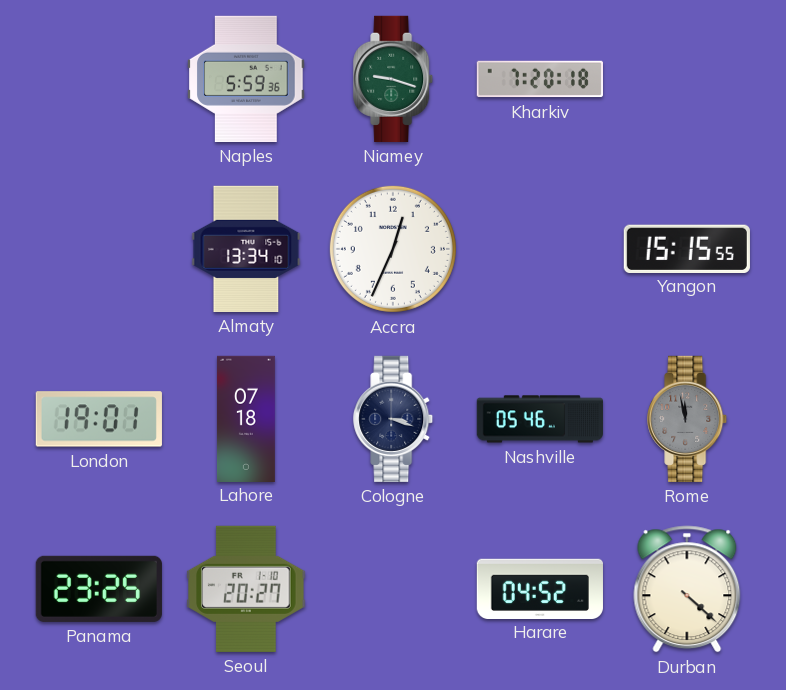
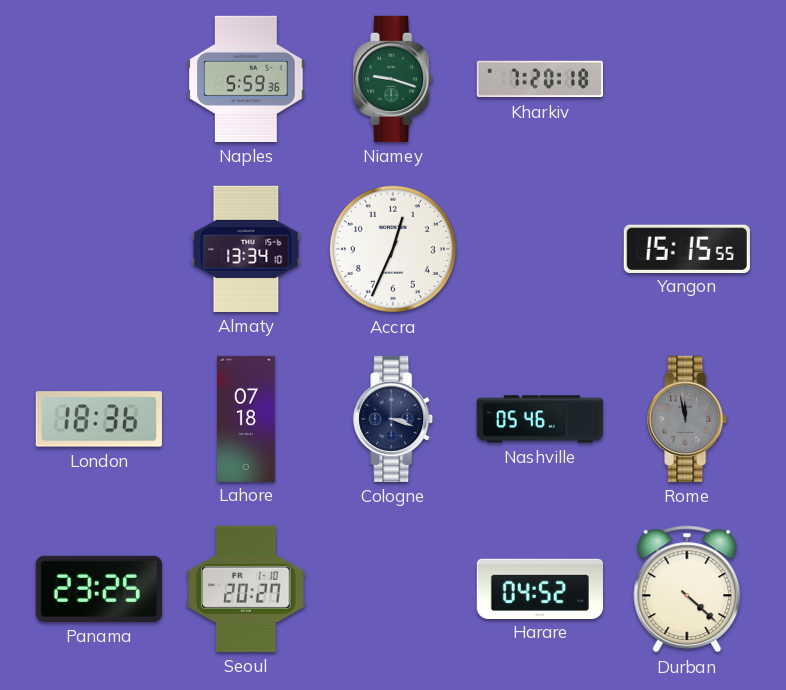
London: 19:01 -> 18:36 (99, 419)
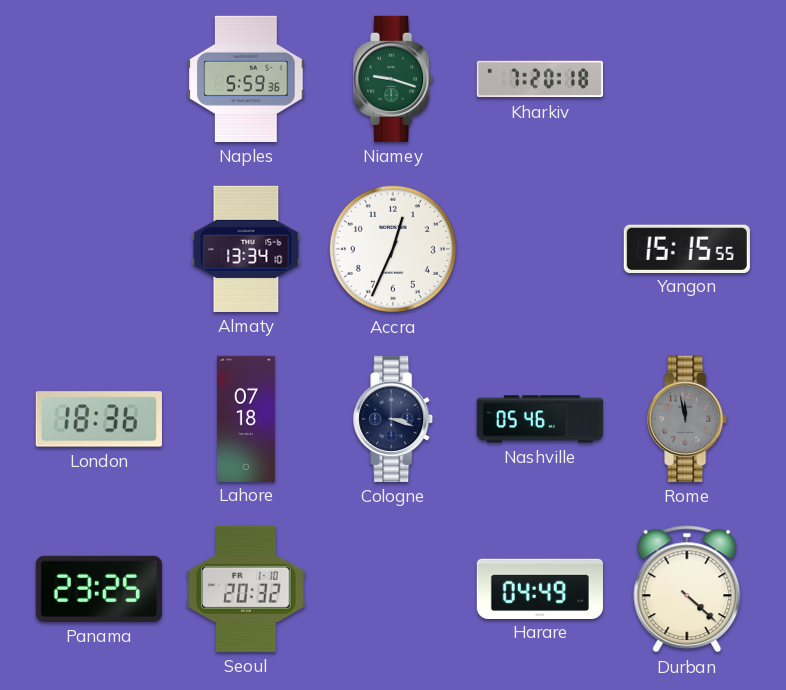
Seoul: 20:27 -> 20:32 (246, 589)
Harare: 04:52 -> 04:49 (540, 588)
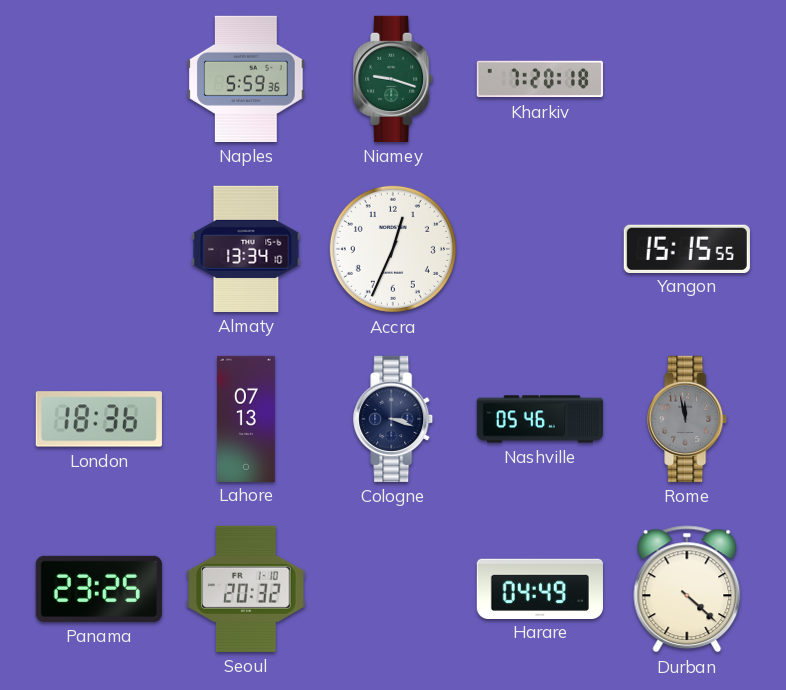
Lahore: 07:18 -> 07:13 (246, 418)
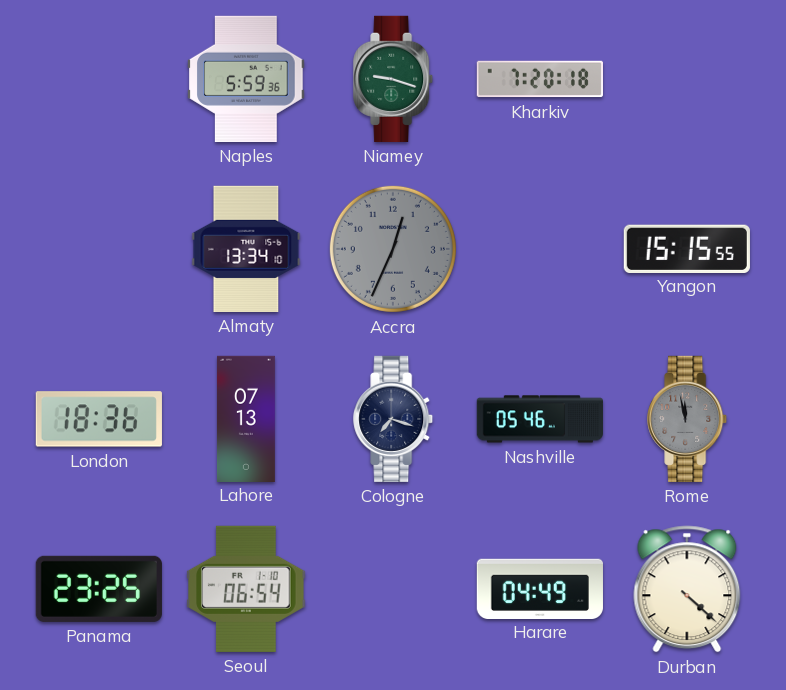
Accra dial: white -> grey (393, 249)
Cologne: 3:18 -> 7:18 (394, 419)
Seoul: 20:32 -> 06:54 (246, 589)
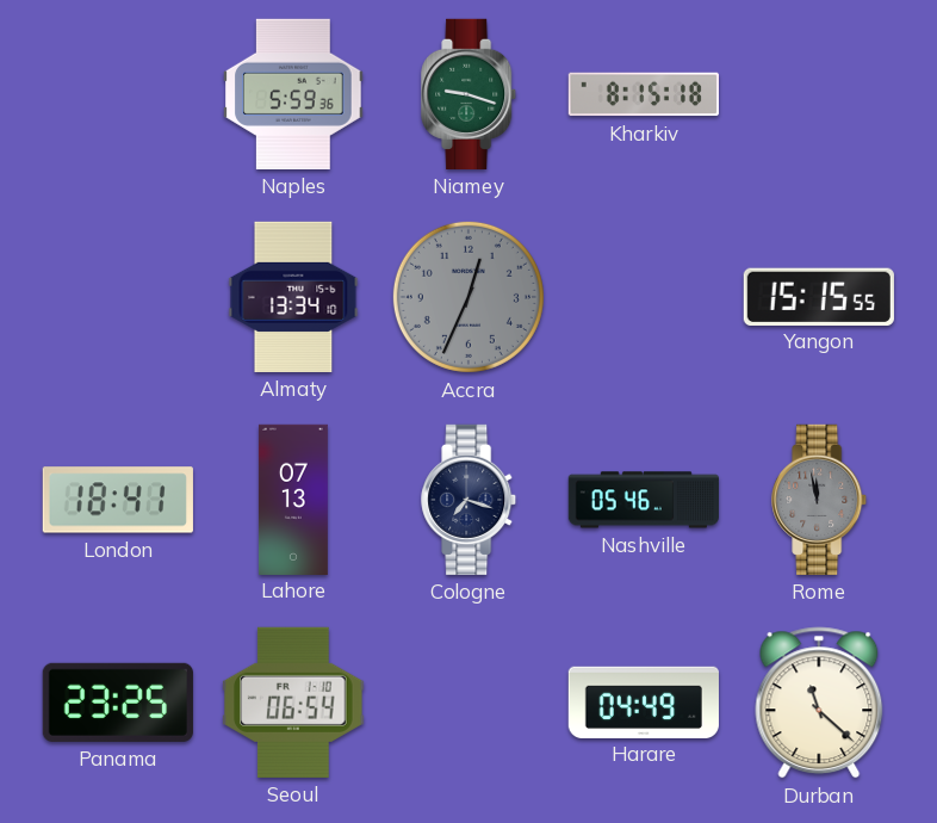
Kharkiv: 7:20 -> 8:15 (644, 94)
London: 18:36 -> 18:41 (118, 500)
Durban: 4:22 -> 11:22 (819, 703)
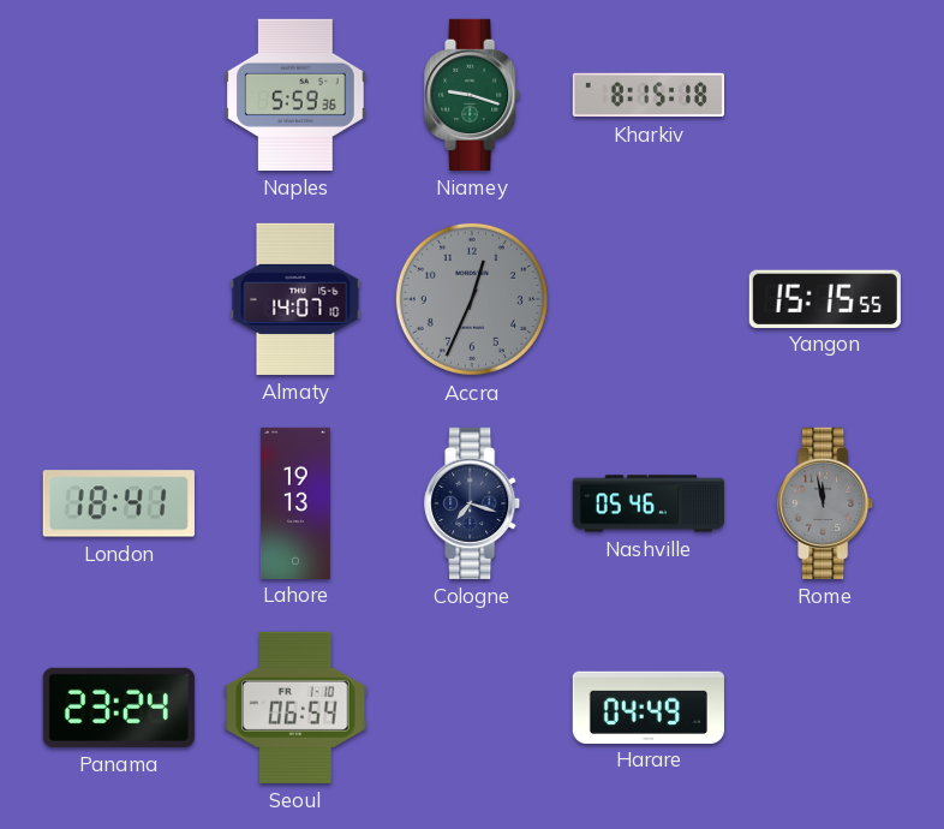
Almaty: 13:34 -> 14:07 (295, 299)
Lahore: 07:13 -> 19:13 (295, 502)
Panama: 23:25 -> 23:24 (119, 708)
Durban: 11:22 -> none (819, 703)
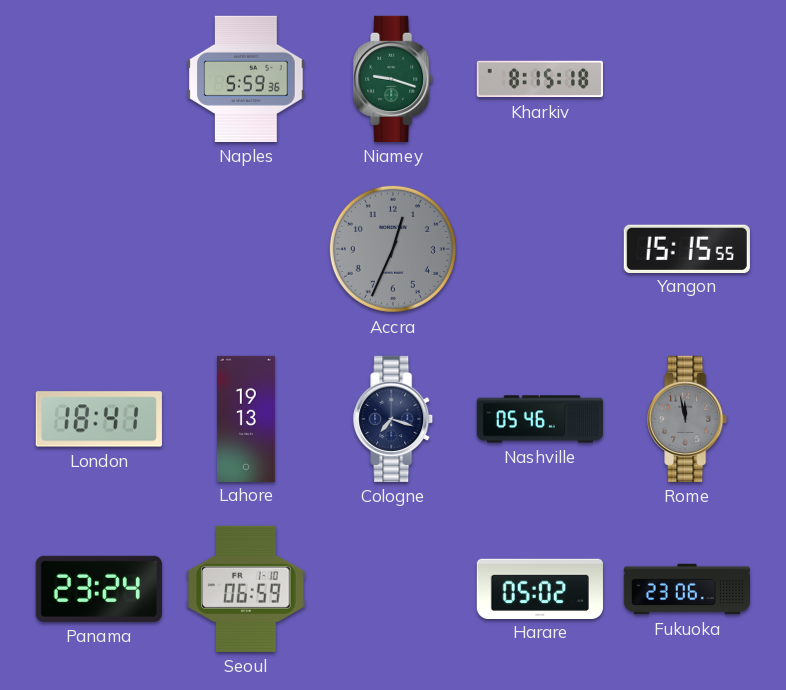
Almaty: 14:07 -> none (295, 299)
Seoul: 06:54 -> 06:59 (246, 589)
Harare: 04:49 -> 05:02 (540, 588)
Fukuoka: none -> 23:06 (686, 589)
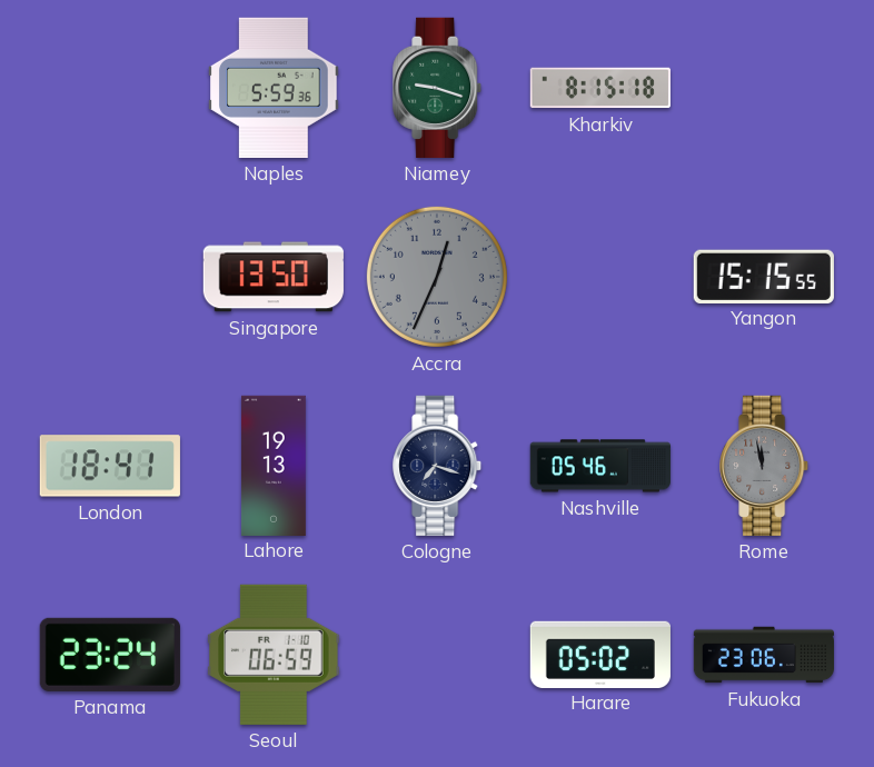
Singapore: none -> 13:50 (274, 277)
